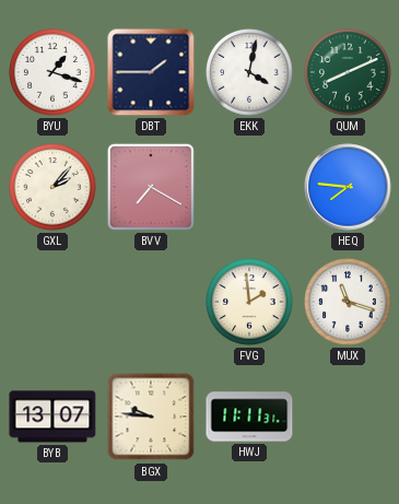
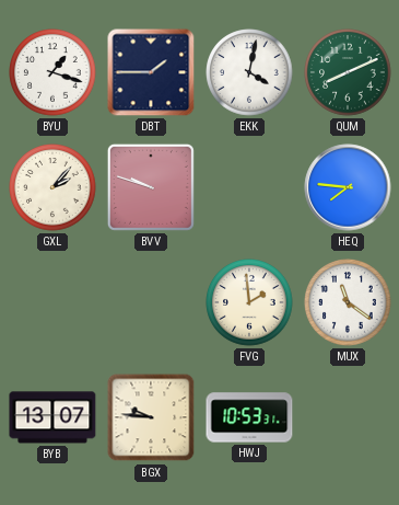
BVV: 7:20 -> 9:48 (151, 187)
MUX: 11:18 -> 11:21 (348, 302)
HWJ: 11:11 -> 10:53 (249, 417)
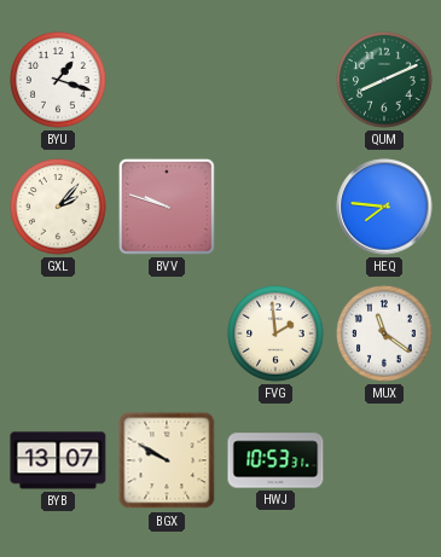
DBT: 1:45 -> none (151, 72)
EKK: 4:02 -> none (249, 72)
BGX: 9:46 -> 9:50 (167, 460)
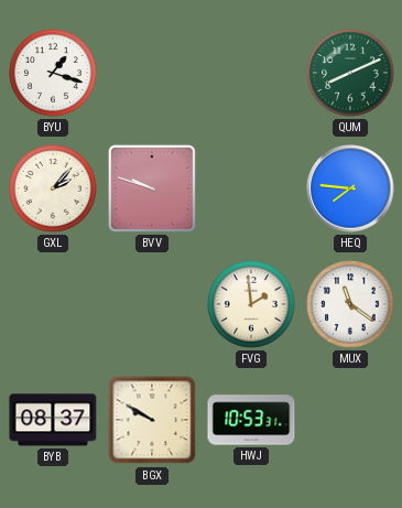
BYB: 13:07 -> 08:37 (53, 420)
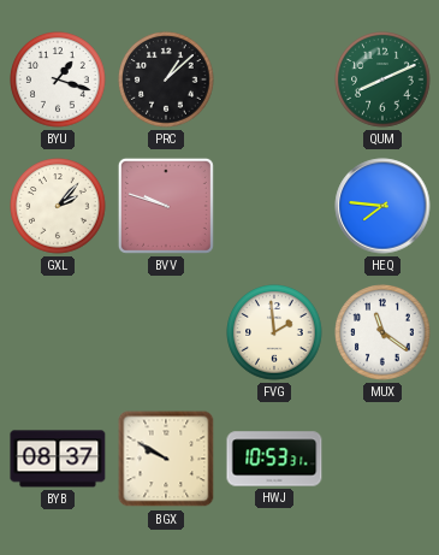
PRC: none -> 1:08 (166, 79)
